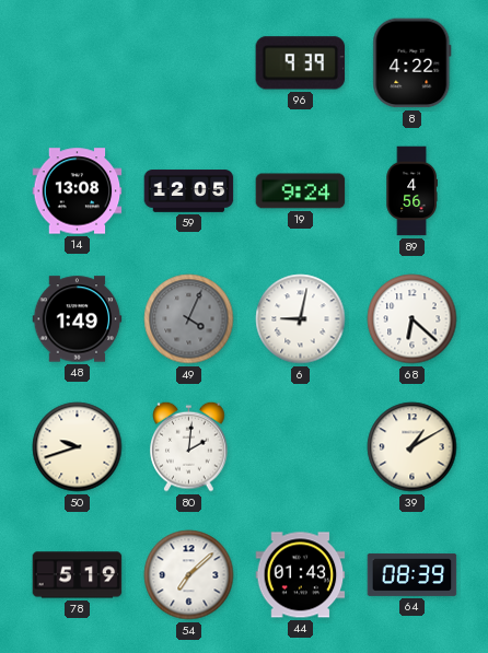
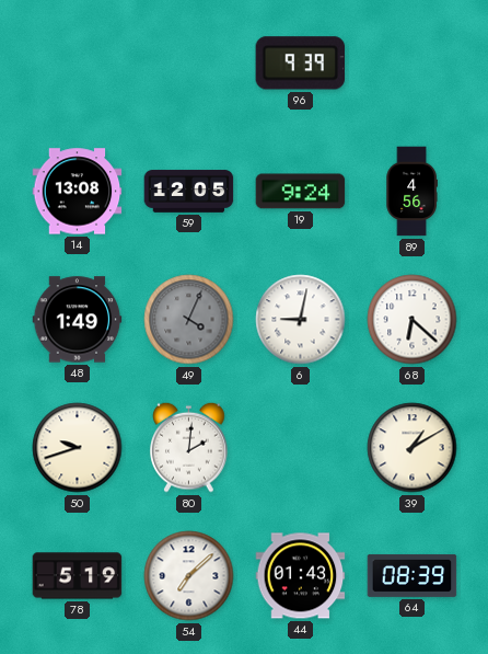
8: 4:22 -> none (413, 63)
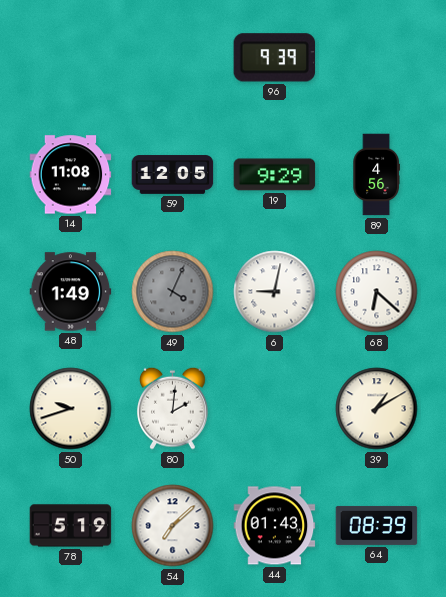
14: 13:08 -> 11:08 (71, 175)
19: 9:24 -> 9:29 (275, 175)
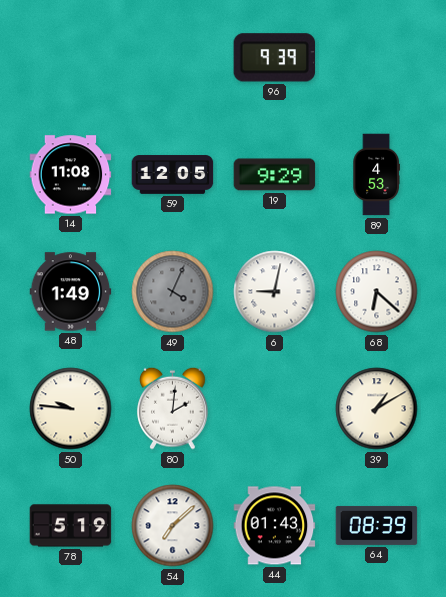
89: 4:56 -> 4:53 (376, 175)
50: 9:42 -> 9:46 (71, 409)
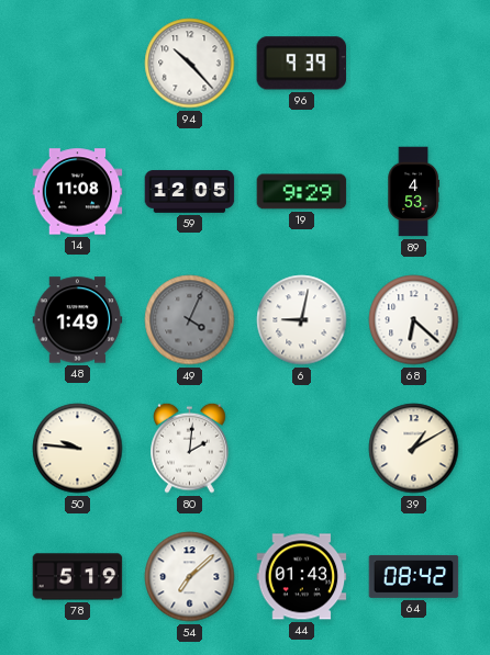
94: none -> 10:23 (190, 64)
64: 08:39 -> 08:42 (414, 576)
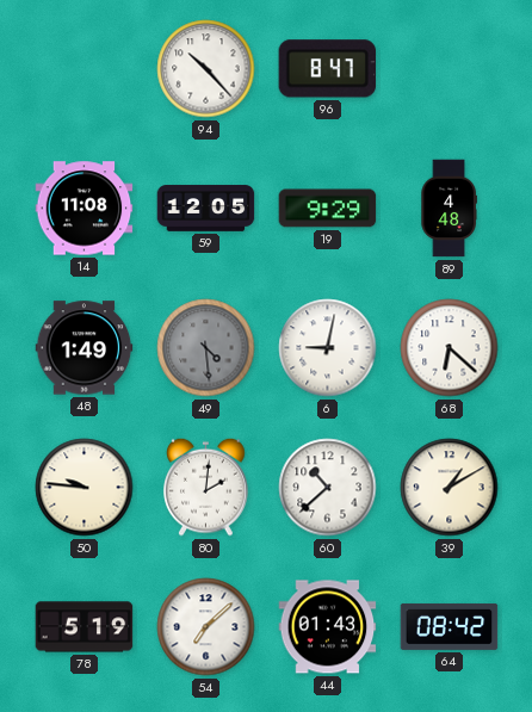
96: 9:39 -> 8:47 (328, 69)
89: 4:53 -> 4:48 (449, 209)
49: 4:04 -> 4:29 (206, 348)
60: none -> 10:38 (328, 488)
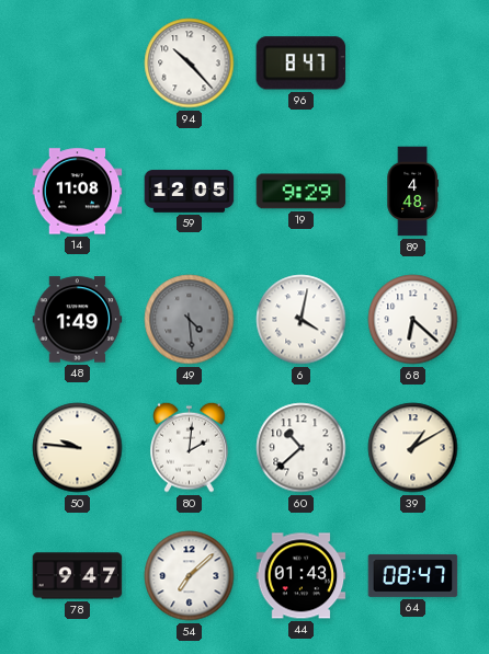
6: 9:02 -> 4:02 (302, 320)
78: 5:19 -> 9:47 (78, 576)
64: 08:42 -> 08:47 (413, 575)
